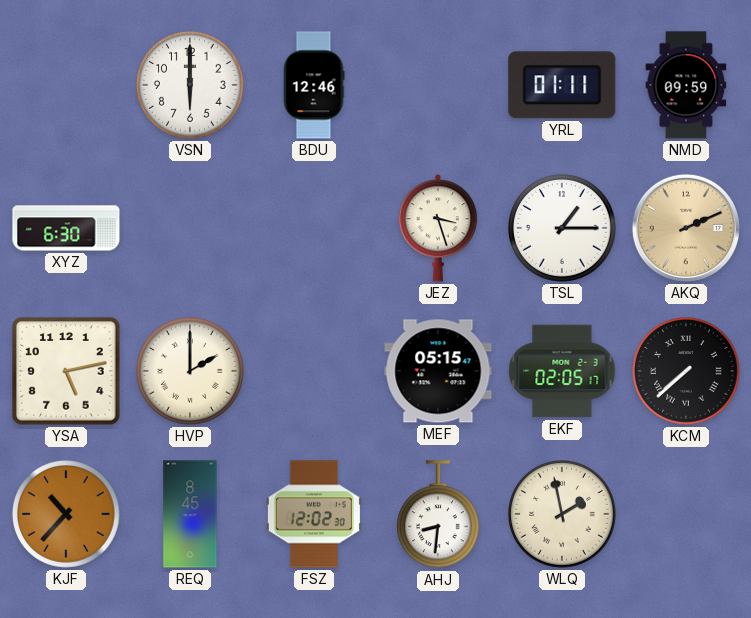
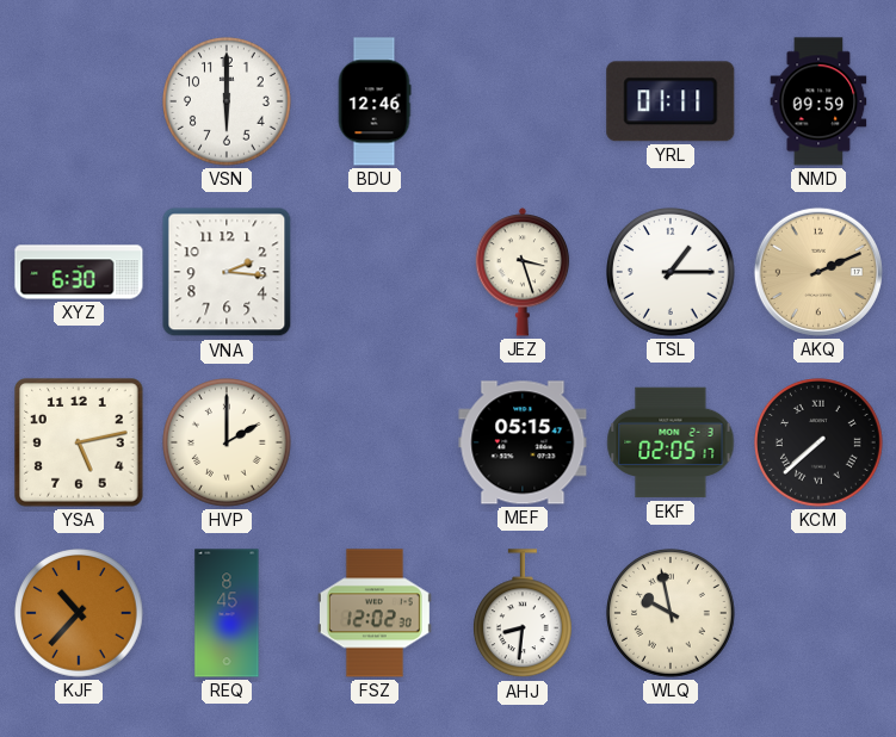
VNA: none -> 2:16 (227, 272)
WLQ: 1:58 -> 9:58 (672, 614)
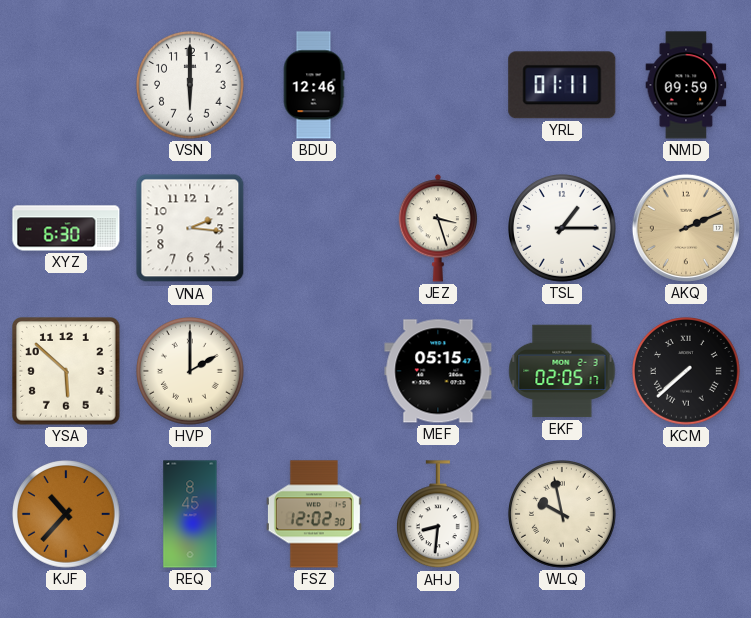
YSA: 5:13 -> 5:52 (66, 371)
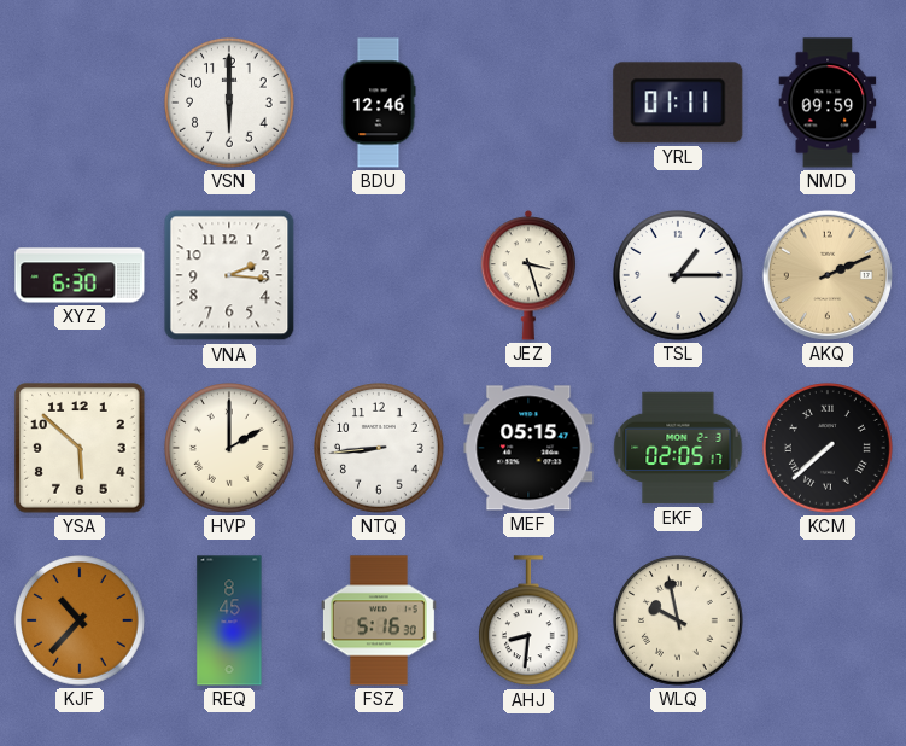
NTQ: none -> 8:44 (380, 449)
FSZ: 12:02 -> 5:16 (379, 620)
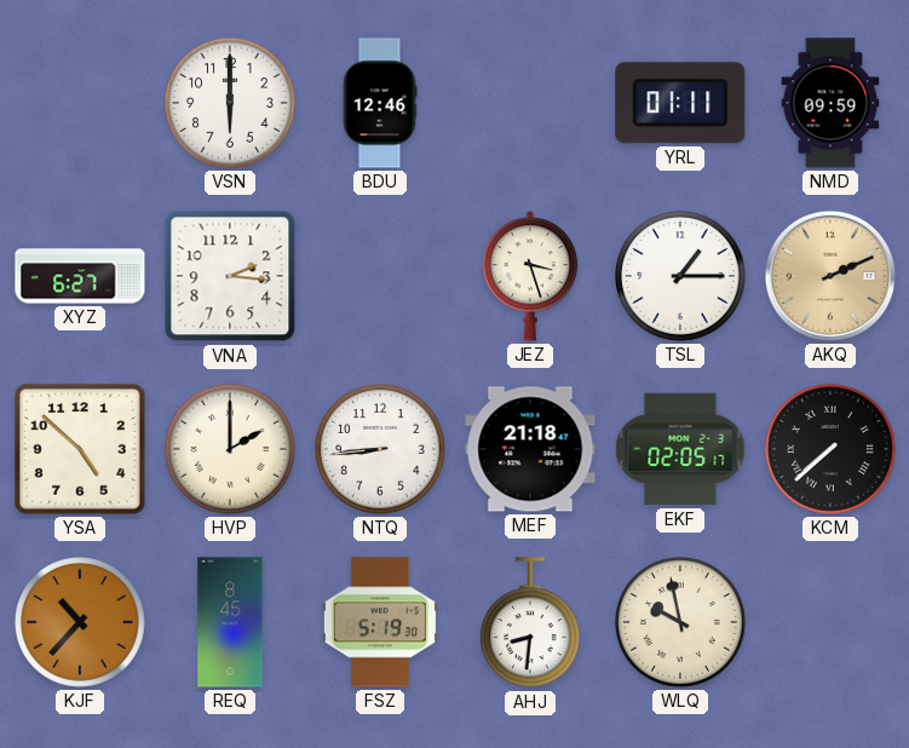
XYZ: 6:30 -> 6:27 (80, 276)
YSA: 5:52 -> 4:52 (80, 449)
MEF: 05:15 -> 21:18 (530, 449)
FSZ: 5:16 -> 5:19 (380, 622)
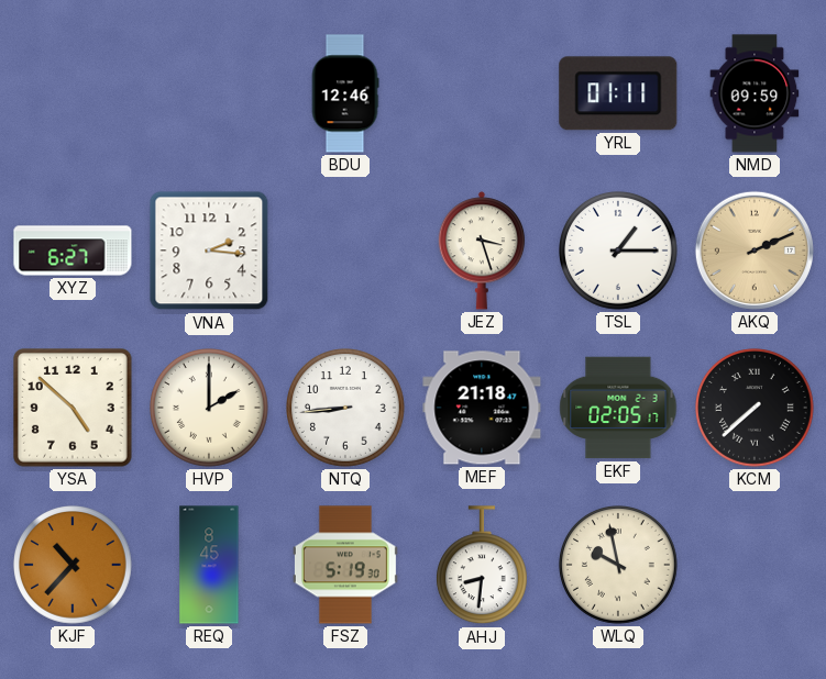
VSN: 6:00 -> none (231, 104)
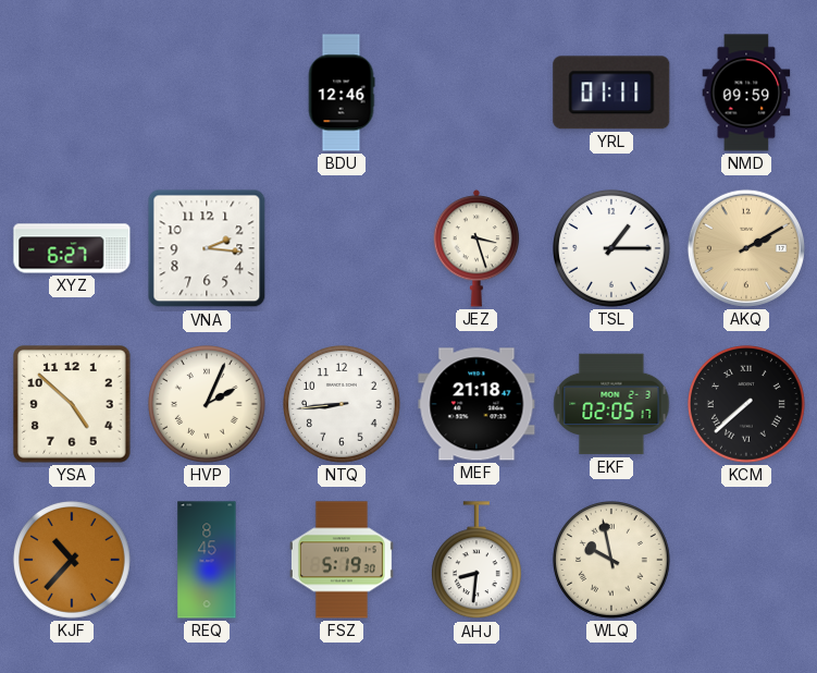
AKQ: 2:11 -> 2:10 (746, 248)
HVP: 2:00 -> 2:04 (208, 405)
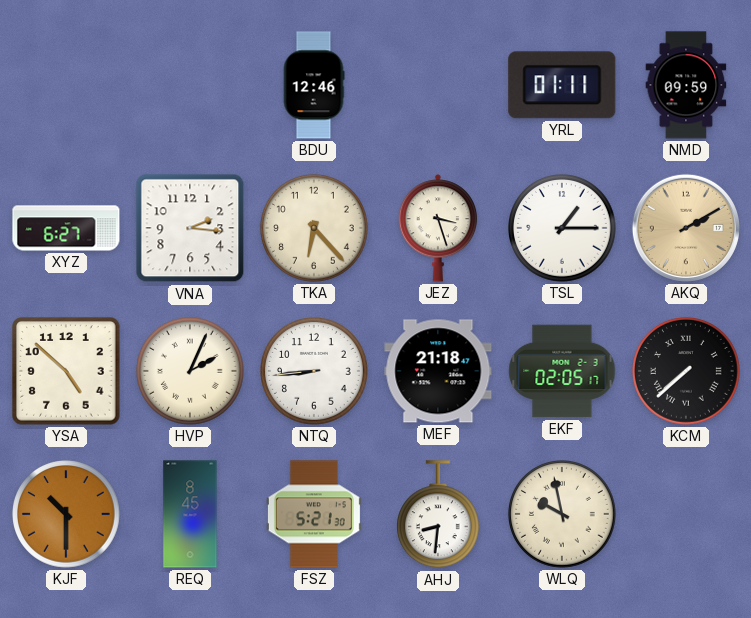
TKA: none -> 6:23 (315, 229)
KJF: 10:37 -> 10:30 (67, 515)
FSZ: 5:19 -> 5:21 (314, 514)
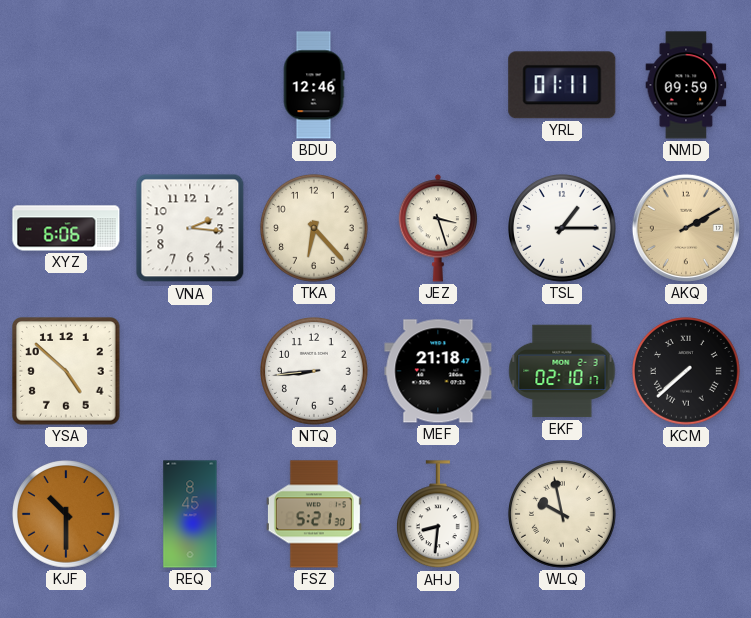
XYZ: 6:27 -> 6:06 (66, 228)
HVP: 2:04 -> none (191, 372)
EKF: 02:05 -> 02:10 (562, 371)
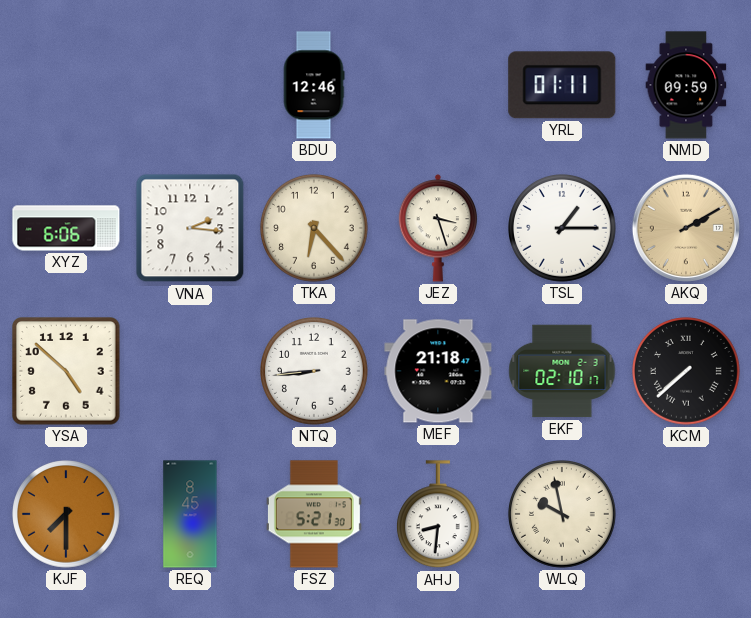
KJF: 10:30 -> 7:30 (67, 515)
